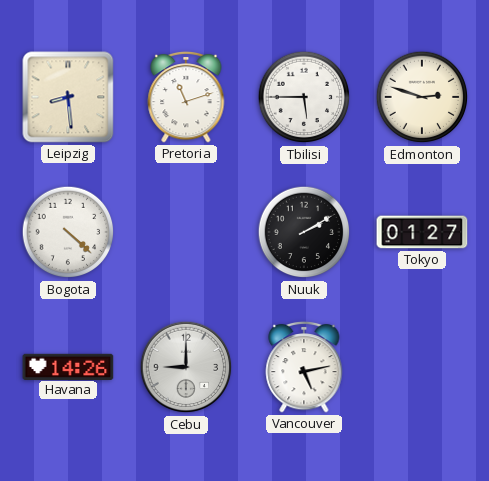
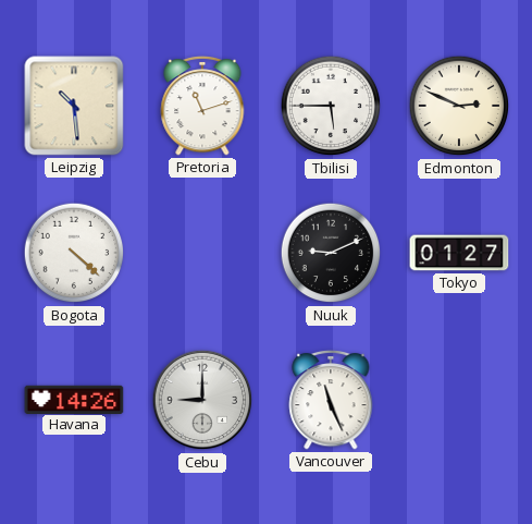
Leipzig: 8:29 -> 10:29 (74, 106)
Edmonton: 2:48 -> 2:49 (459, 106)
Nuuk: 2:10 -> 9:11 (331, 253)
Vancouver: 5:13 -> 11:26 (331, 400)
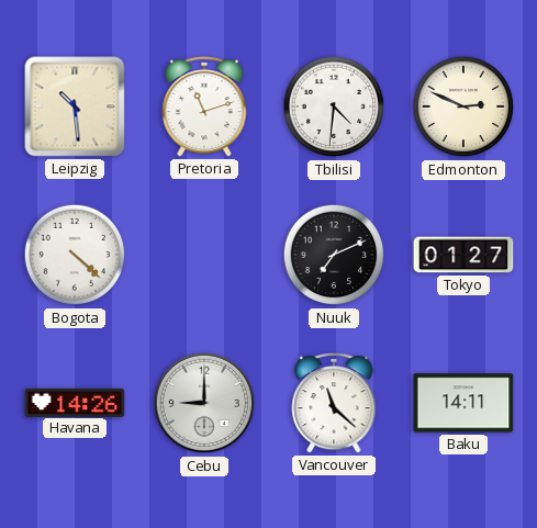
Tbilisi: 5:45 -> 4:31 (334, 106)
Nuuk: 9:11 -> 7:11 (334, 255)
Vancouver: 11:26 -> 11:22 (334, 403)
Baku: none -> 14:11 (463, 403)
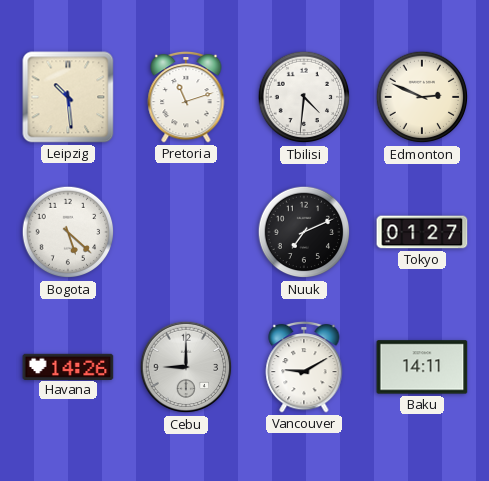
Bogota: 4:22 -> 5:22 (68, 232)
Vancouver: 11:22 -> 9:10 (304, 367)
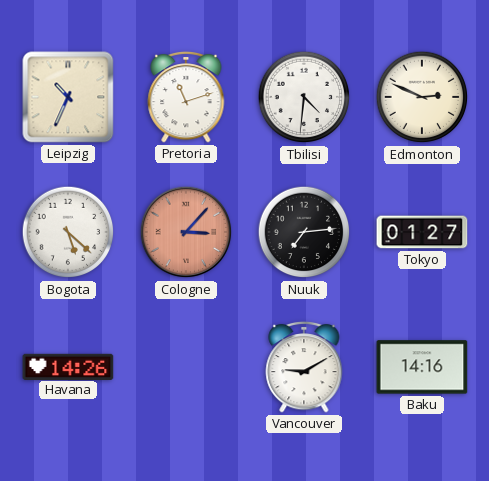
Leipzig: 10:29 -> 10:34 (68, 97)
Cologne: none -> 3:07 (186, 232)
Nuuk: 7:11 -> 7:14 (304, 232)
Cebu: 9:00 -> none (186, 367)
Baku: 14:11 -> 14:16 (422, 367)
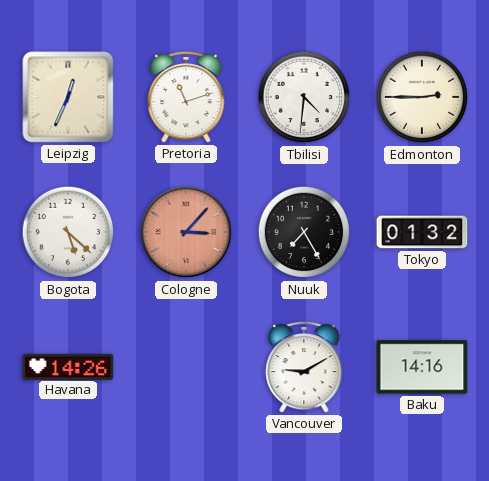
Leipzig: 10:34 -> 12:34 (68, 97)
Edmonton: 2:49 -> 2:45 (422, 97)
Nuuk: 7:14 -> 7:25 (304, 232)
Tokyo: 01:27 -> 01:32 (422, 232)
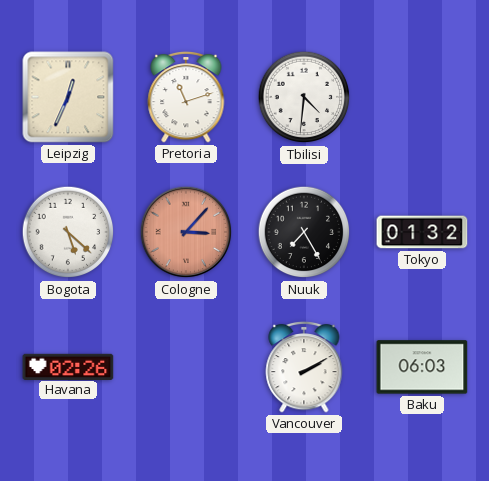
Edmonton: 2:45 -> none (422, 97)
Havana: 14:26 -> 02:26 (68, 366)
Vancouver: 9:10 -> 2:10 (304, 367)
Baku: 14:16 -> 06:03 (422, 367)
